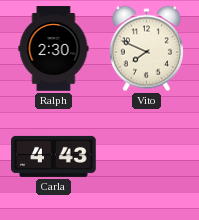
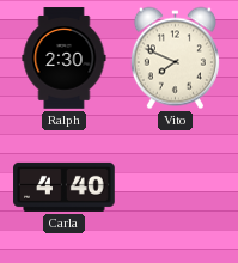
Carla: 4:43 -> 4:40 (65, 186)
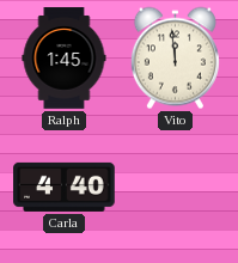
Ralph: 2:30 -> 1:45 (65, 59)
Vito: 7:49 -> 11:59 (175, 59)
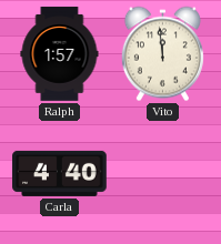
Ralph: 1:45 -> 1:57 (60, 54)
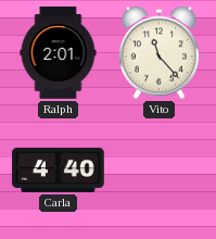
Ralph: 1:57 -> 2:01 (59, 53)
Vito: 11:59 -> 11:23 (158, 53)
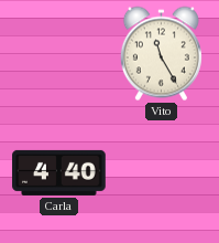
Ralph: 2:01 -> none (59, 53)
Vito: 11:23 -> 11:25 (161, 54)
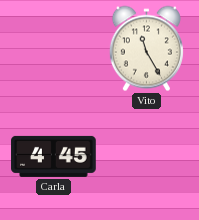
Carla: 4:40 -> 4:45 (54, 156)
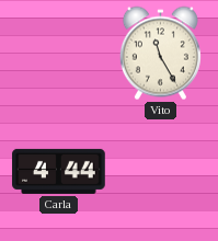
Carla: 4:45 -> 4:44 (59, 171)
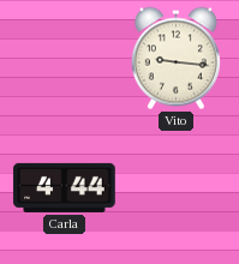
Vito: 11:25 -> 9:16 (175, 59)
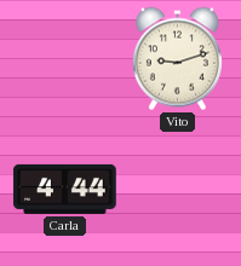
Vito: 9:16 -> 9:12 (177, 59)
